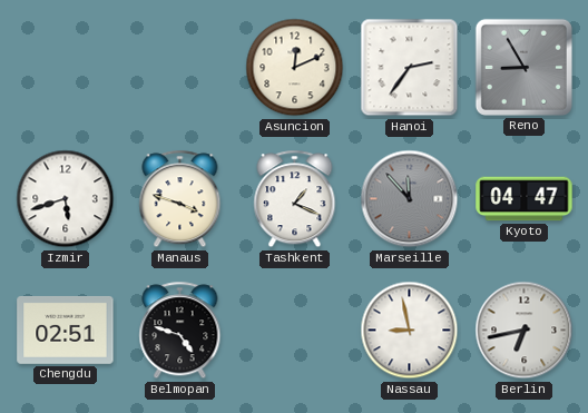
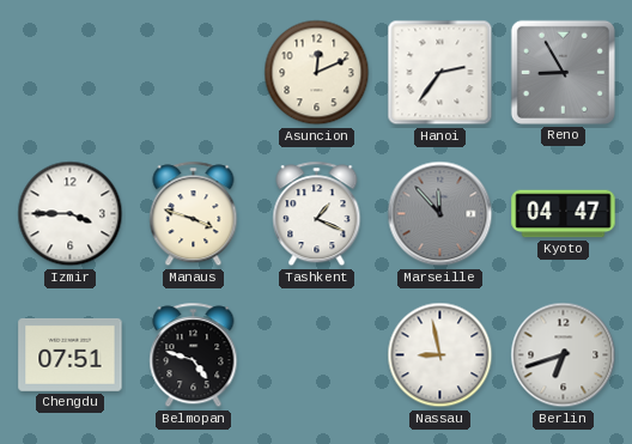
Izmir: 5:42 -> 3:45 (71, 214)
Chengdu: 02:51 -> 07:51 (71, 354)
Berlin: 6:43 -> 6:42 (564, 355)
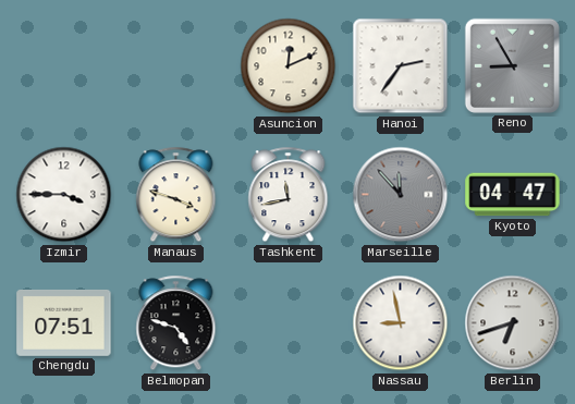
Tashkent: 1:19 -> 11:43 (289, 195)
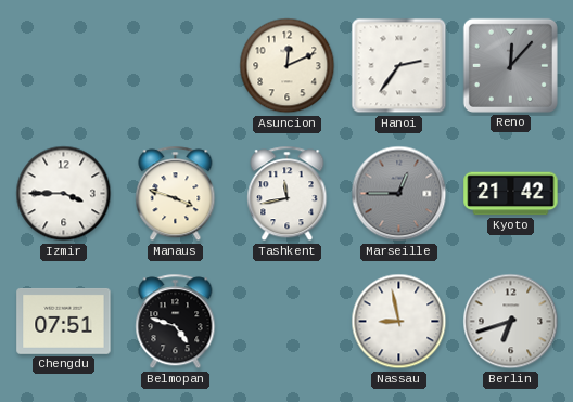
Reno: 8:55 -> 12:07 (510, 65)
Marseille: 11:53 -> 12:45 (399, 194)
Kyoto: 04:47 -> 21:42 (511, 194)
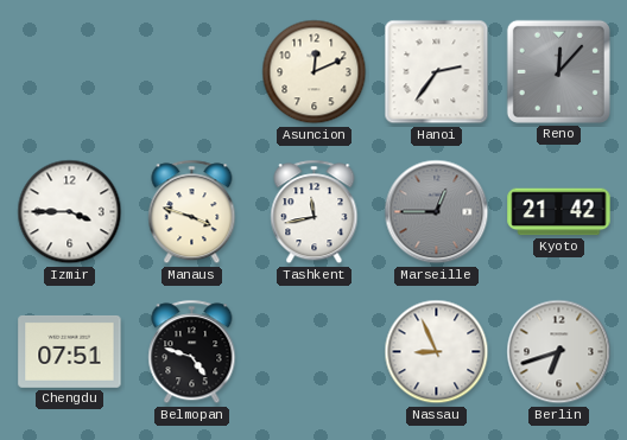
Nassau: 8:58 -> 8:56 (437, 352)
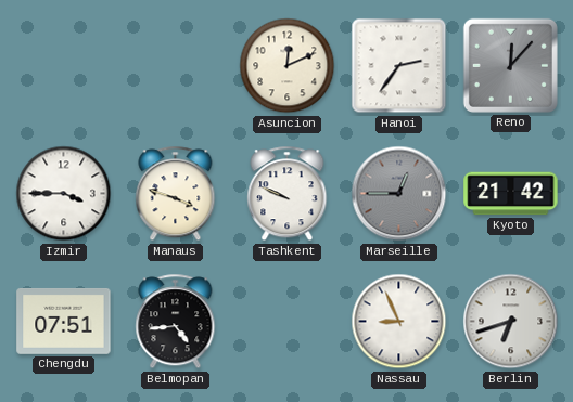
Tashkent: 11:43 -> 9:49 (288, 194)
Belmopan: 4:48 -> 4:44 (176, 322)
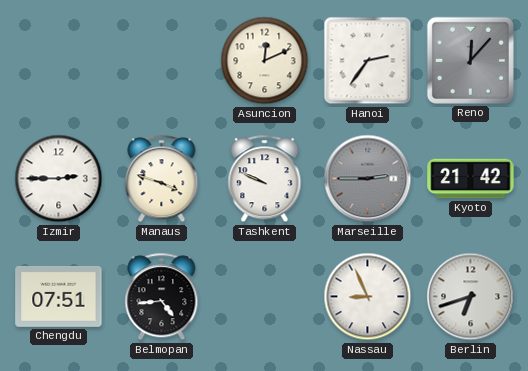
Izmir: 3:45 -> 2:45 (59, 179)
Marseille: 12:45 -> 2:45 (368, 179)
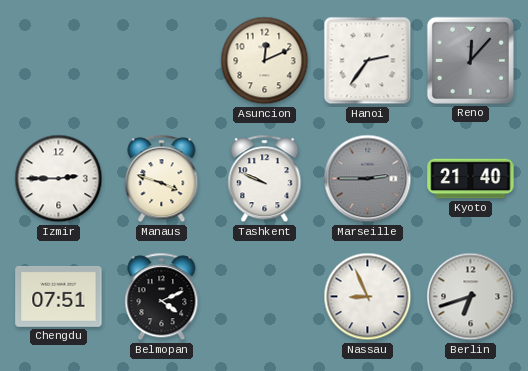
Kyoto: 21:42 -> 21:40 (471, 179)
Belmopan: 4:44 -> 4:11 (162, 297)
